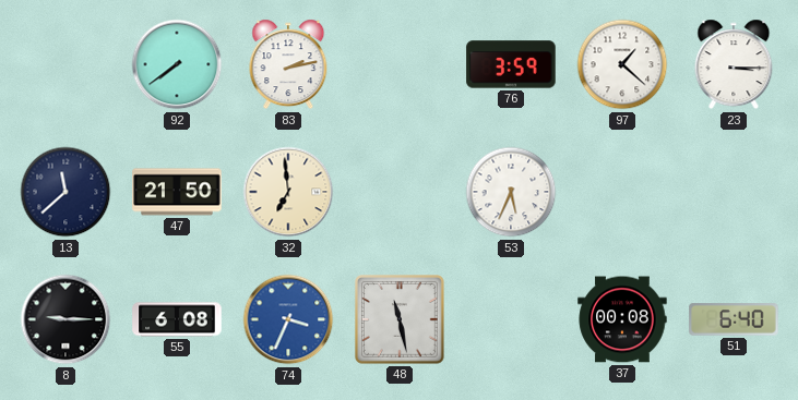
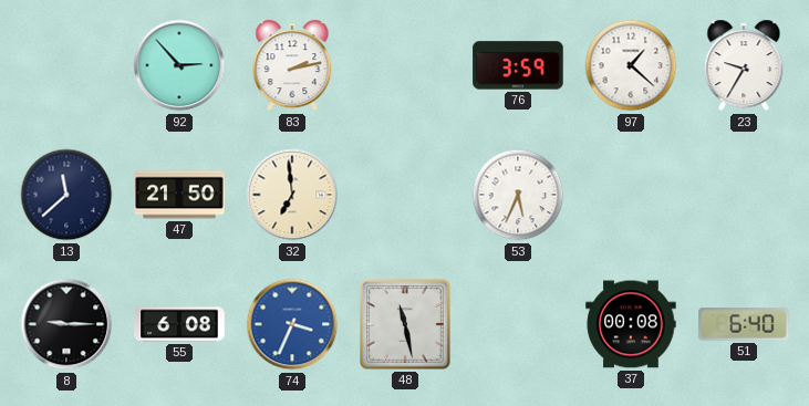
92: 7:39 -> 2:53 (179, 65)
23: 3:15 -> 9:35 (744, 65)
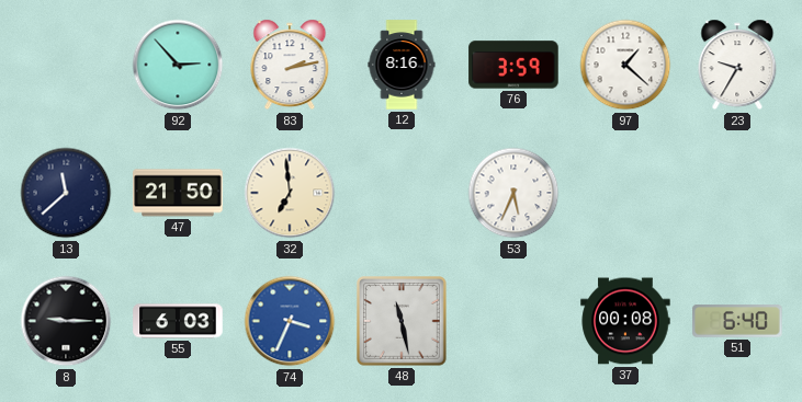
12: none -> 8:16 (402, 65)
55: 6:08 -> 6:03 (178, 321)
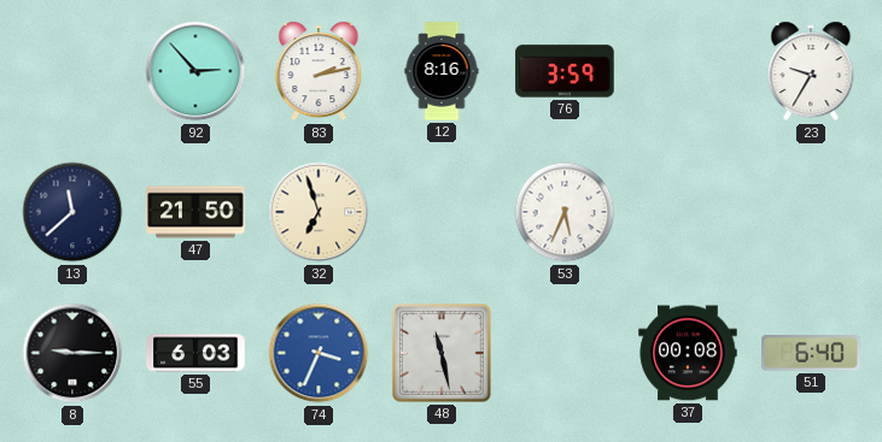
97: 1:22 -> none (625, 65)
32: 6:59 -> 6:57 (319, 212)
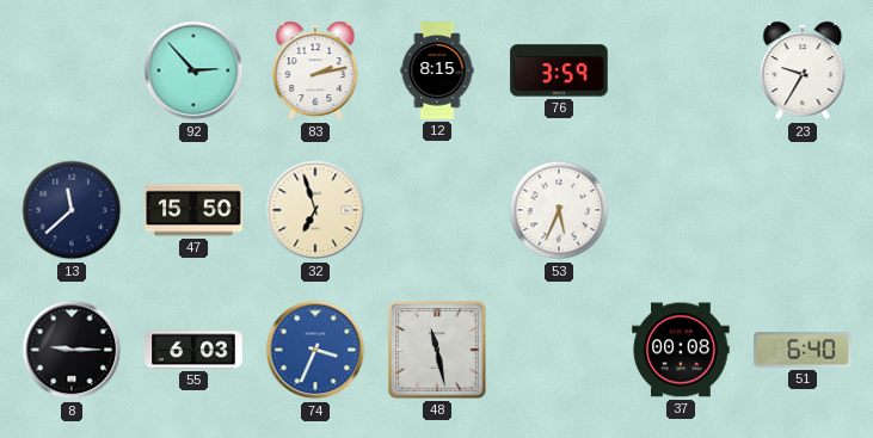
12: 8:16 -> 8:15 (437, 70)
47: 21:50 -> 15:50 (193, 210)
